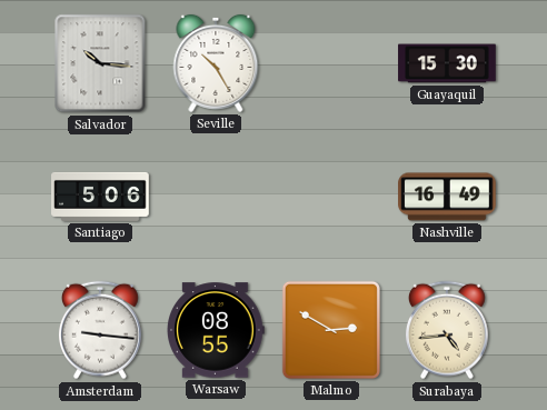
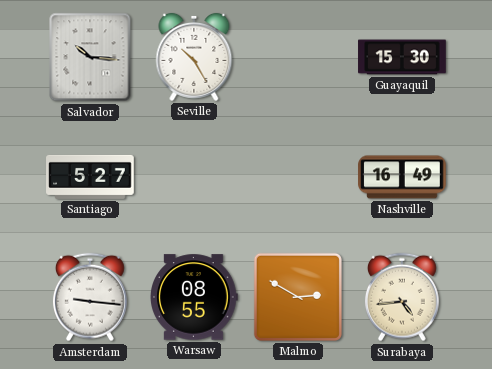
Santiago: 5:06 -> 5:27 (90, 177)
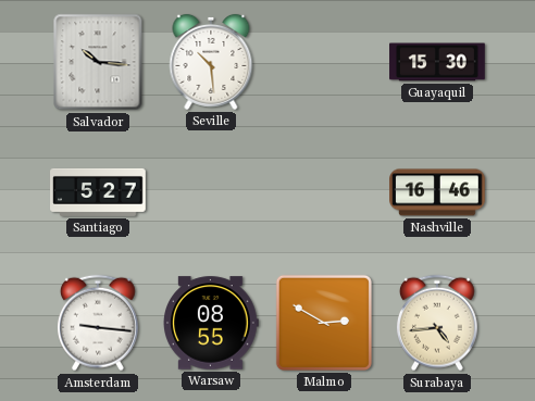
Seville: 10:25 -> 10:29 (211, 62)
Nashville: 16:49 -> 16:46 (437, 192)
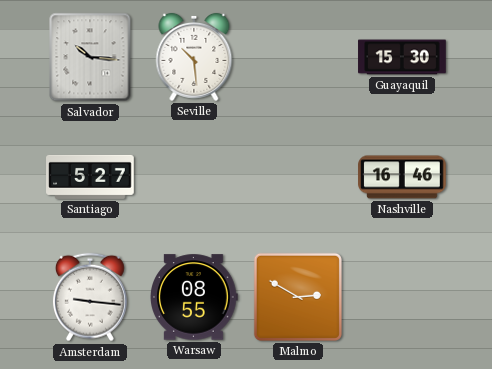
Surabaya: 4:44 -> none (437, 323)
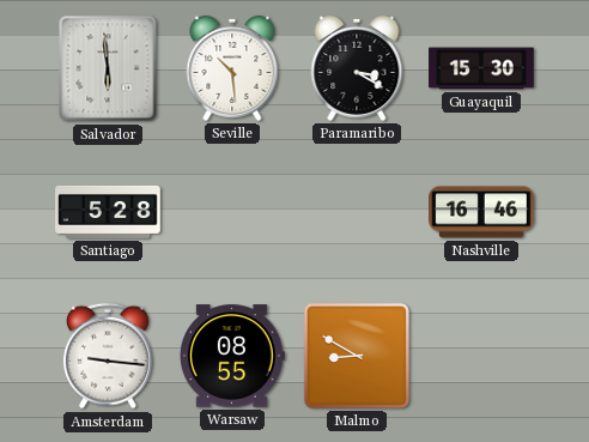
Salvador: 10:16 -> 5:59 (108, 68)
Paramaribo: none -> 3:20 (357, 68)
Santiago: 5:27 -> 5:28 (108, 212)
Malmo: 2:50 -> 8:50 (357, 356)
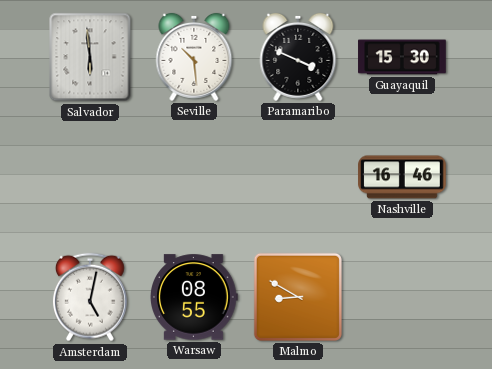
Paramaribo: 3:20 -> 3:49 (298, 57)
Santiago: 5:28 -> none (108, 212)
Amsterdam: 9:16 -> 5:02 (90, 297)
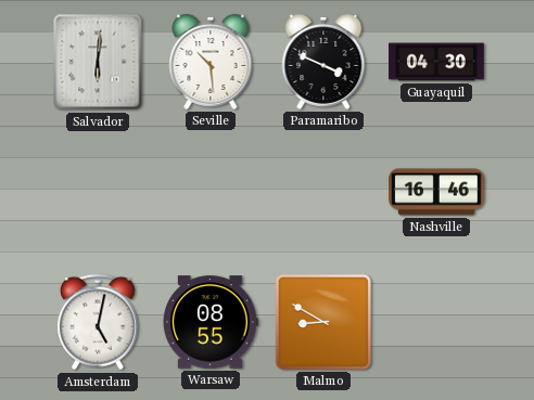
Salvador: 5:59 -> 6:01 (98, 62)
Guayaquil: 15:30 -> 04:30 (436, 62)
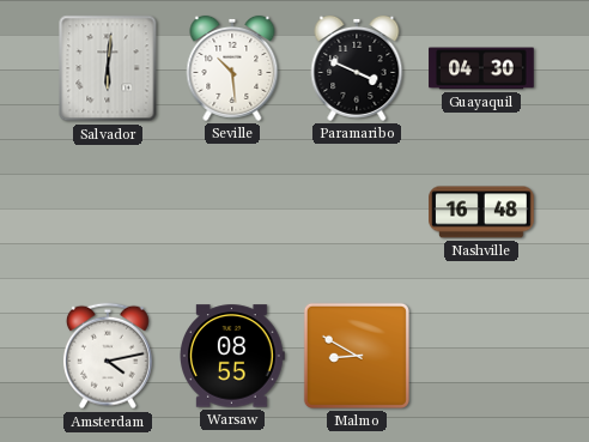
Nashville: 16:46 -> 16:48 (481, 212)
Amsterdam: 5:02 -> 4:13 (108, 356)
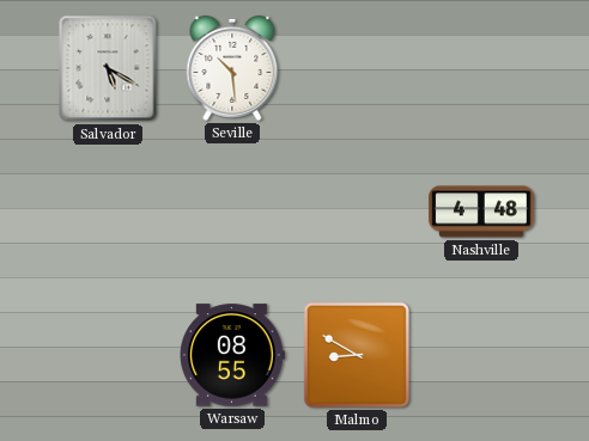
Salvador: 6:01 -> 5:20 (108, 68)
Paramaribo: 3:49 -> none (357, 68)
Guayaquil: 04:30 -> none (481, 68)
Nashville: 16:48 -> 4:48 (481, 212)
Amsterdam: 4:13 -> none (108, 356)
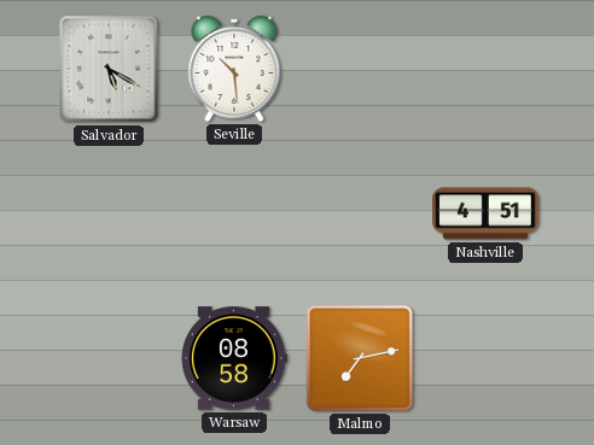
Nashville: 4:48 -> 4:51 (485, 213)
Warsaw: 08:55 -> 08:58 (235, 358)
Malmo: 8:50 -> 7:13 (360, 358)
